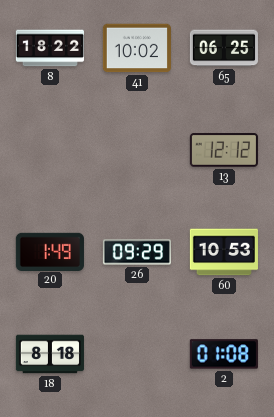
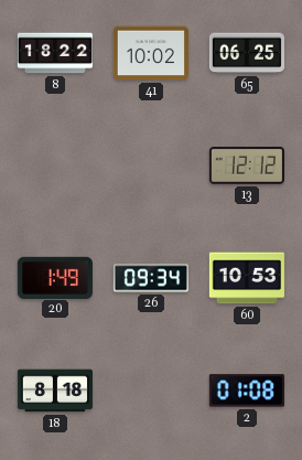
26: 09:29 -> 09:34 (151, 278)
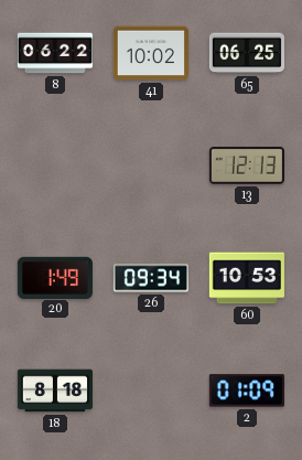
8: 18:22 -> 06:22 (55, 53)
13: 12:12 -> 12:13 (247, 165)
2: 01:08 -> 01:09 (247, 391)
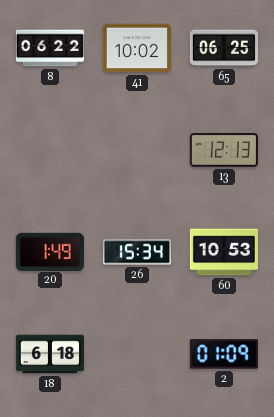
26: 09:34 -> 15:34 (137, 252)
18: 8:18 -> 6:18 (50, 354)
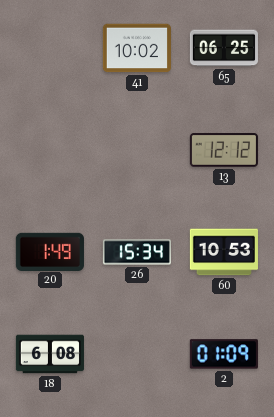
8: 06:22 -> none (50, 48)
13: 12:13 -> 12:12 (224, 150)
18: 6:18 -> 6:08 (50, 354)
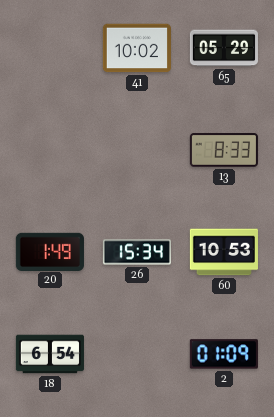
65: 06:25 -> 05:29 (224, 48)
13: 12:12 -> 8:33 (224, 150)
18: 6:08 -> 6:54 (50, 354)
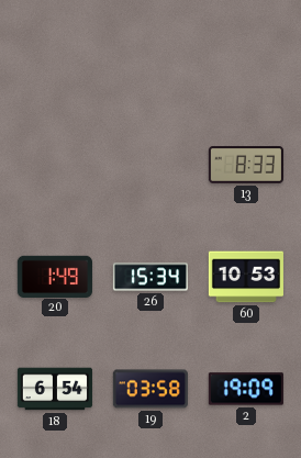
41: 10:02 -> none (137, 48)
65: 05:29 -> none (224, 48)
19: none -> 03:58 (150, 389)
2: 01:09 -> 19:09 (246, 389)
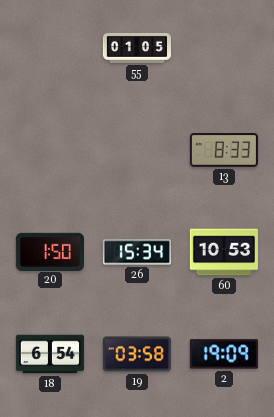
55: none -> 01:05 (137, 48)
20: 1:49 -> 1:50 (50, 251)
